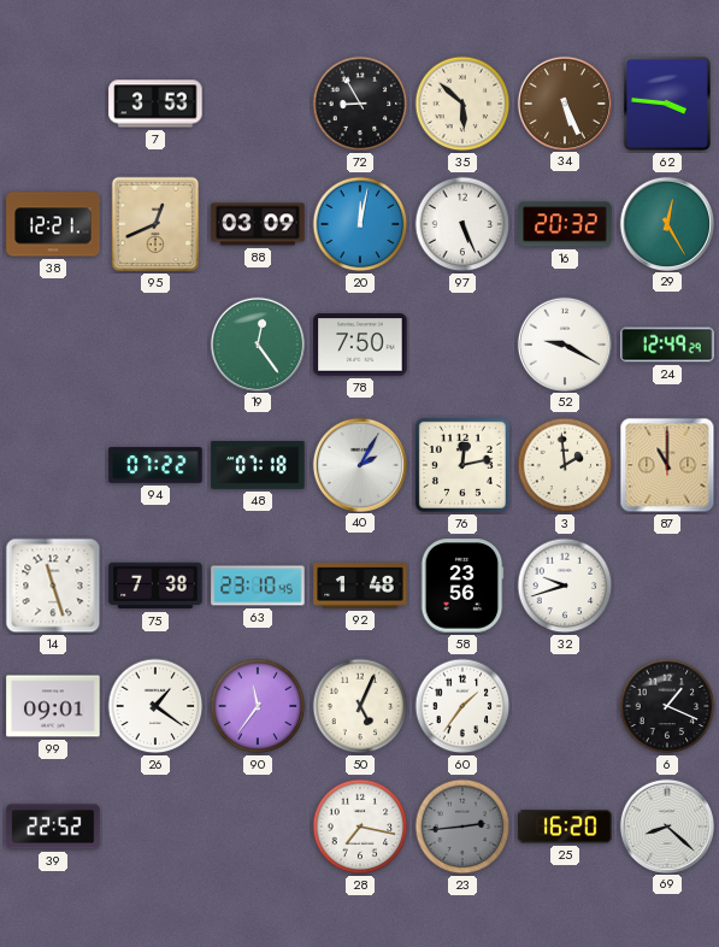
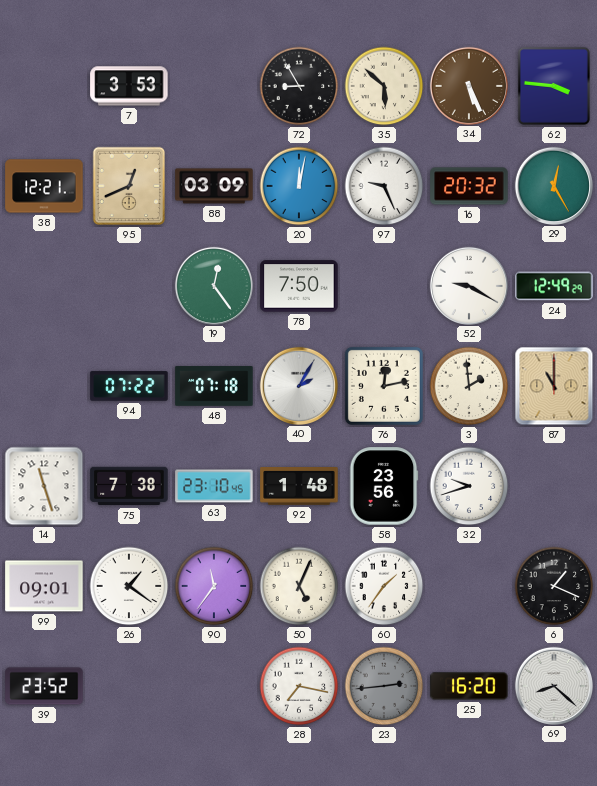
97: 5:26 -> 9:26 (384, 186)
39: 22:52 -> 23:52 (44, 686)
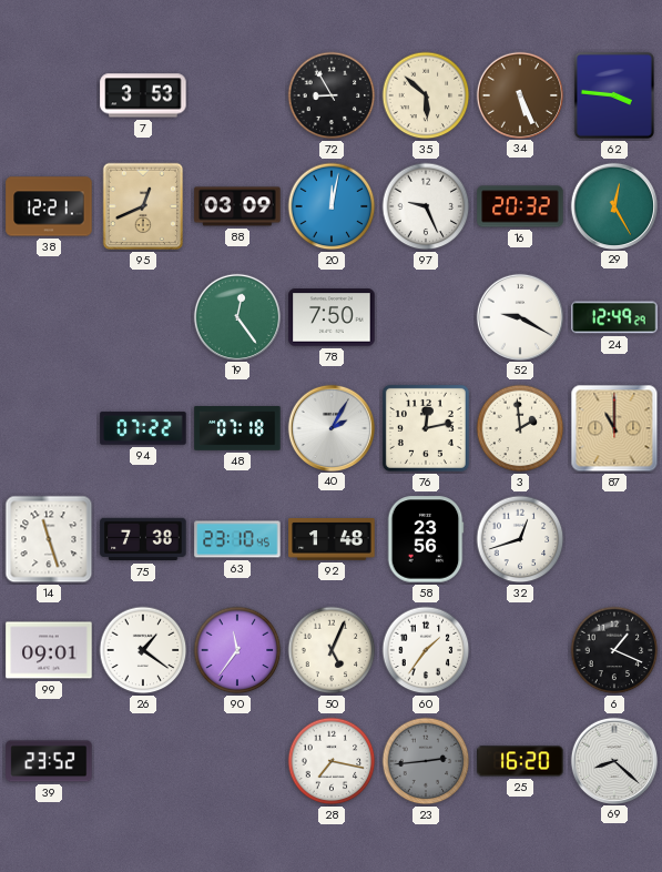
32: 9:42 -> 12:42 (520, 539)
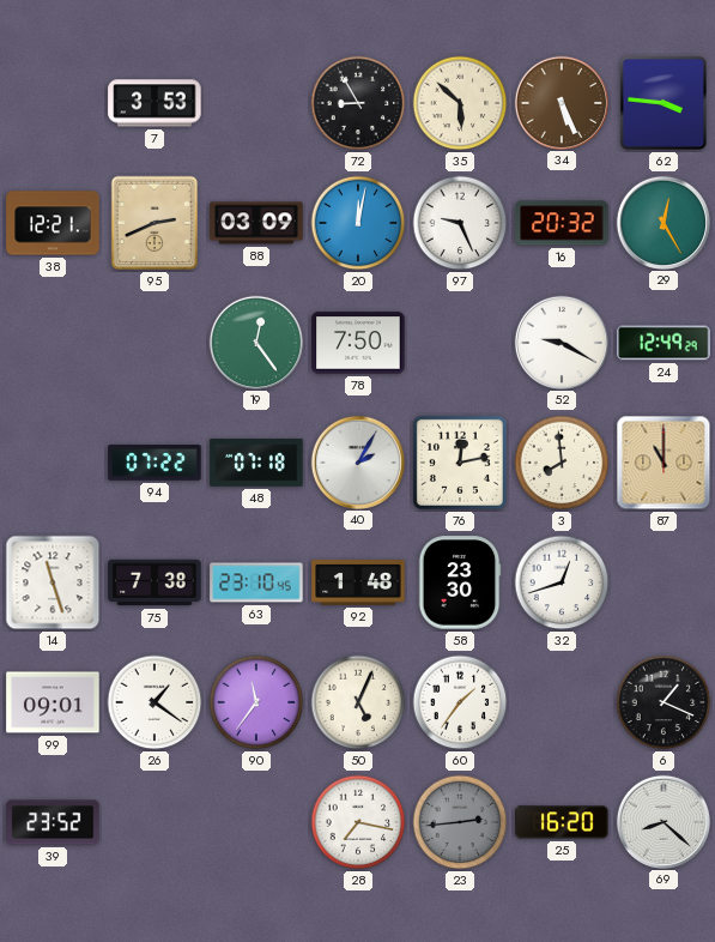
95: 12:41 -> 2:41 (154, 223)
3: 1:59 -> 7:59 (562, 463)
58: 23:56 -> 23:30 (460, 582)
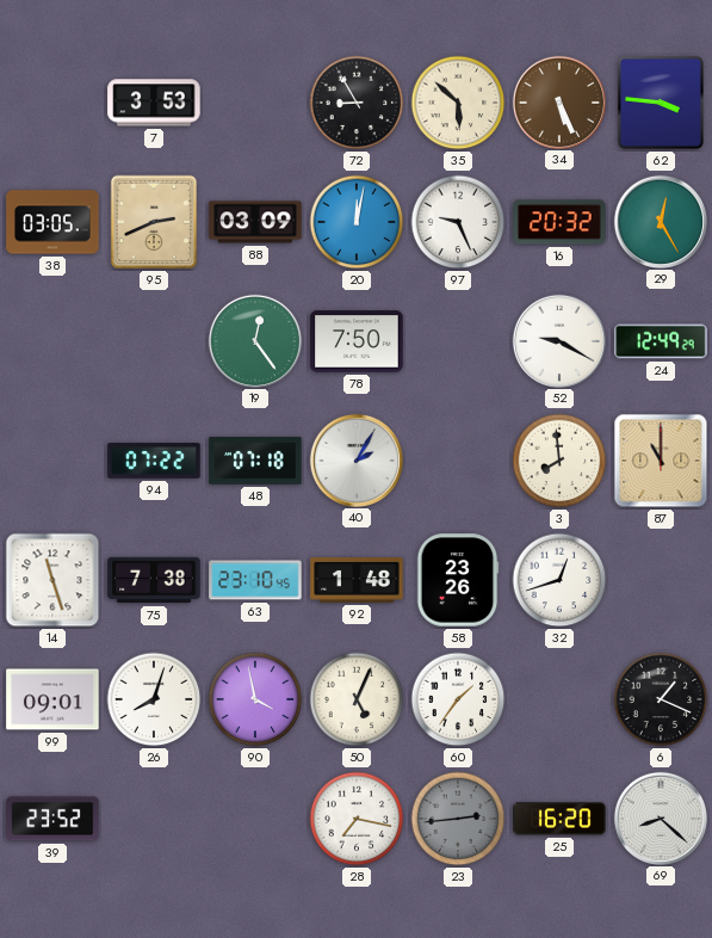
38: 12:21 -> 03:05 (52, 222)
76: 12:13 -> none (460, 463)
58: 23:30 -> 23:26 (458, 580)
26: 1:21 -> 8:03 (154, 699)
90: 11:36 -> 3:58 (255, 699)
